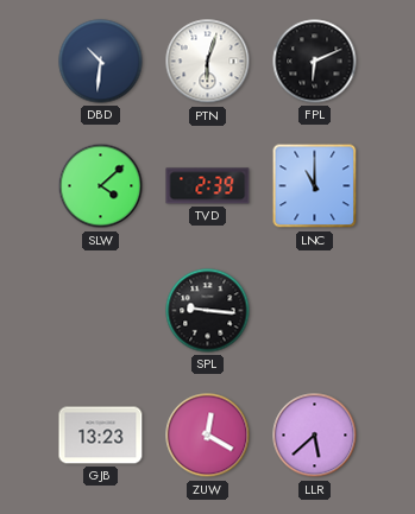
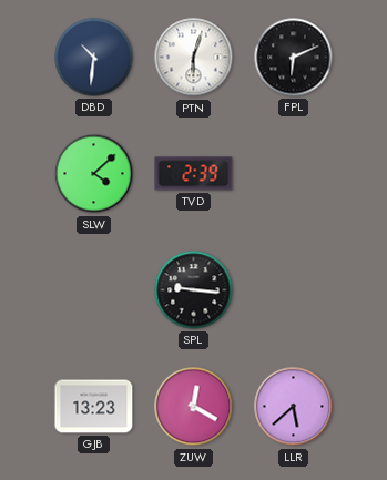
LNC: 11:00 -> none (315, 186)
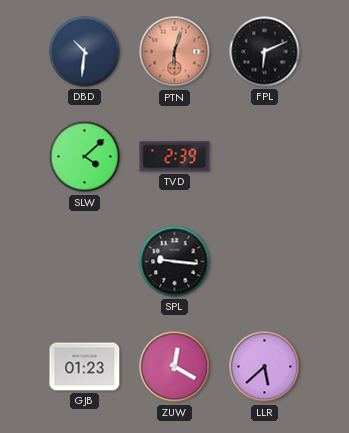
PTN dial: white -> salmon (175, 52)
GJB: 13:23 -> 01:23 (85, 367)
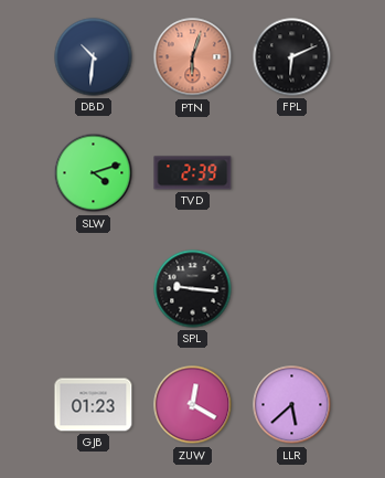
SLW: 4:08 -> 4:12 (94, 173)
